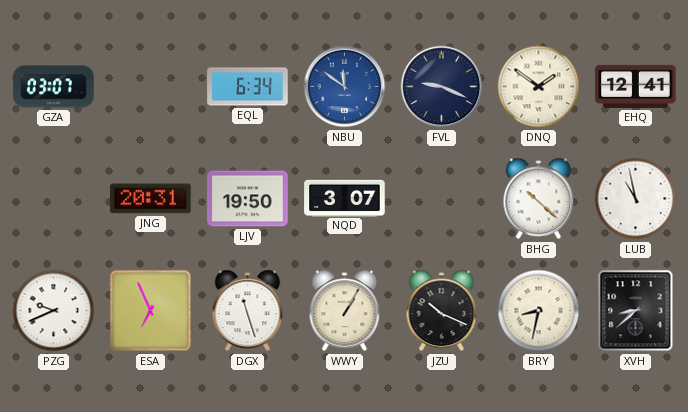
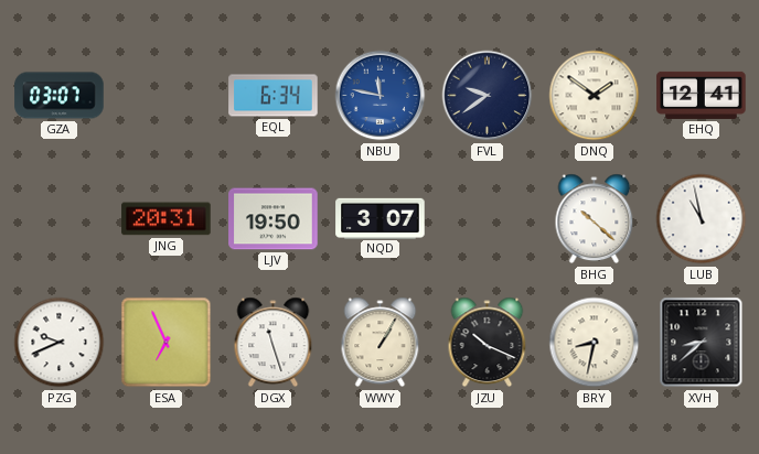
NBU: 11:51 -> 11:47 (381, 96)
FVL: 9:19 -> 9:39 (488, 96)
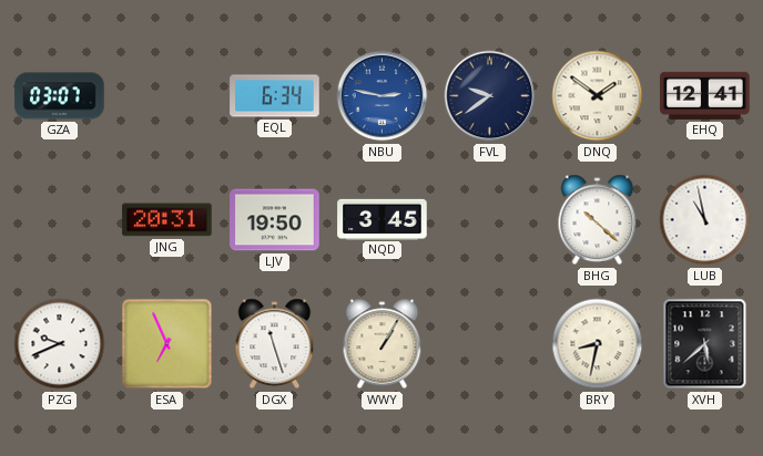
NBU: 11:47 -> 2:47 (383, 96)
NQD: 3:07 -> 3:45 (383, 219)
JZU: 10:19 -> none (488, 343)
XVH: 8:38 -> 5:38 (705, 344)
